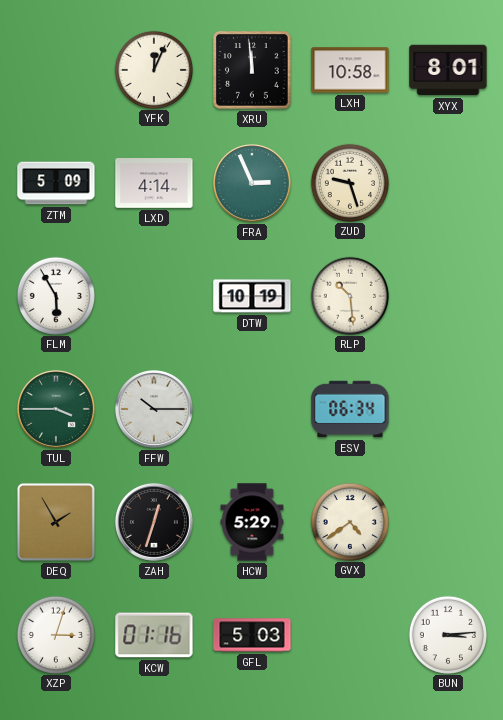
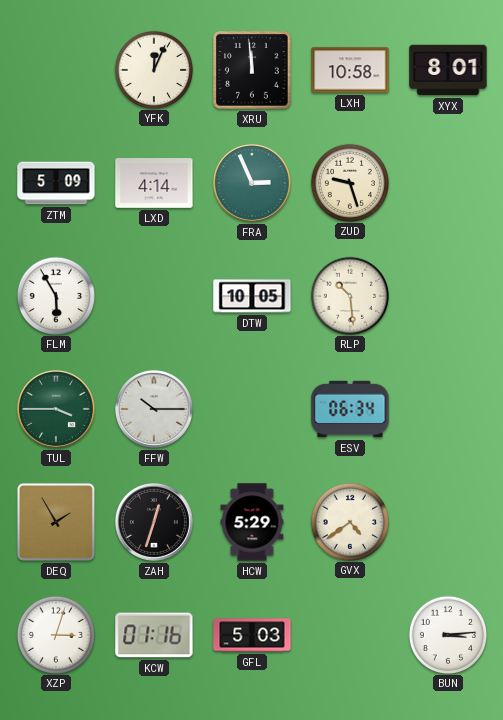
DTW: 10:19 -> 10:05 (252, 296)
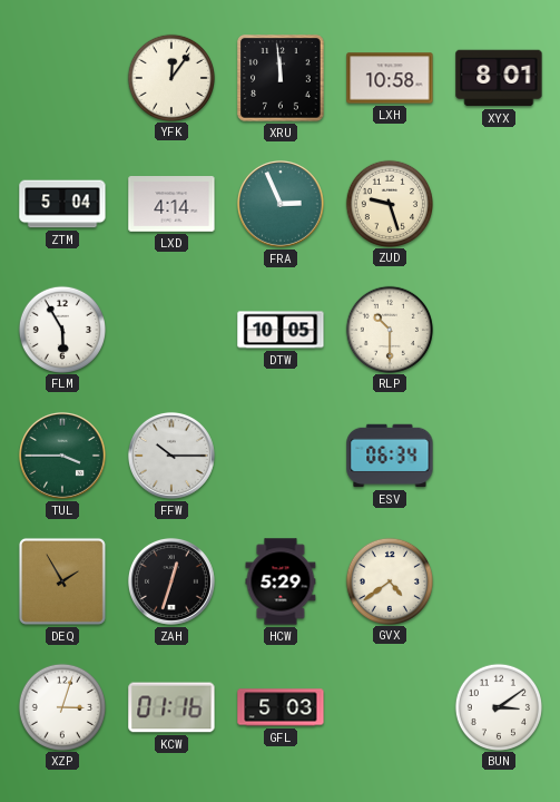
YFK: 12:04 -> 12:06 (170, 77)
ZTM: 5:09 -> 5:04 (62, 204)
RLP: 10:29 -> 10:30 (389, 329)
BUN: 3:14 -> 3:09 (498, 706)
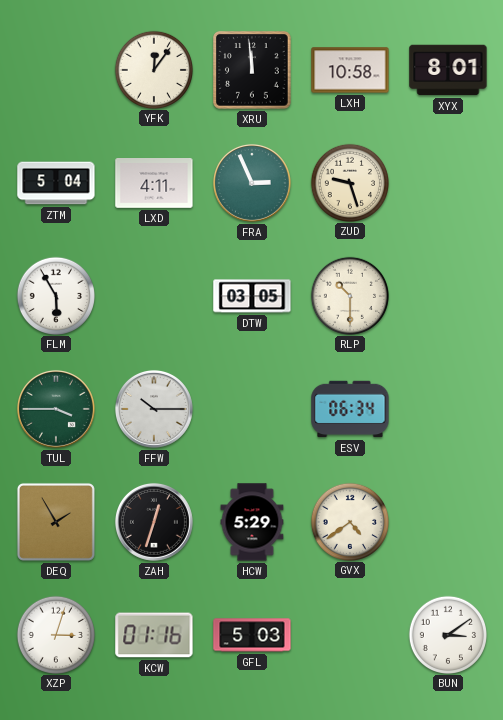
LXD: 4:14 -> 4:11 (154, 184)
DTW: 10:05 -> 03:05 (252, 296)
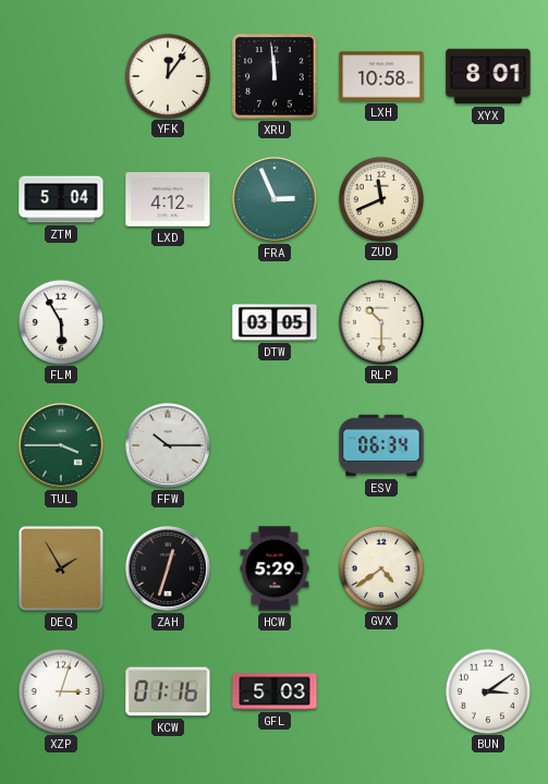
LXD: 4:11 -> 4:12 (168, 200)
ZUD: 9:27 -> 11:41 (380, 198)
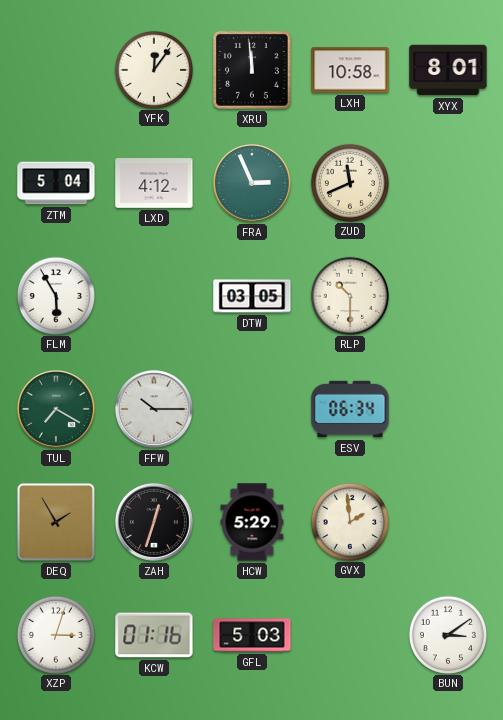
TUL: 3:45 -> 7:20 (56, 409)
GVX: 4:39 -> 1:59 (349, 521)
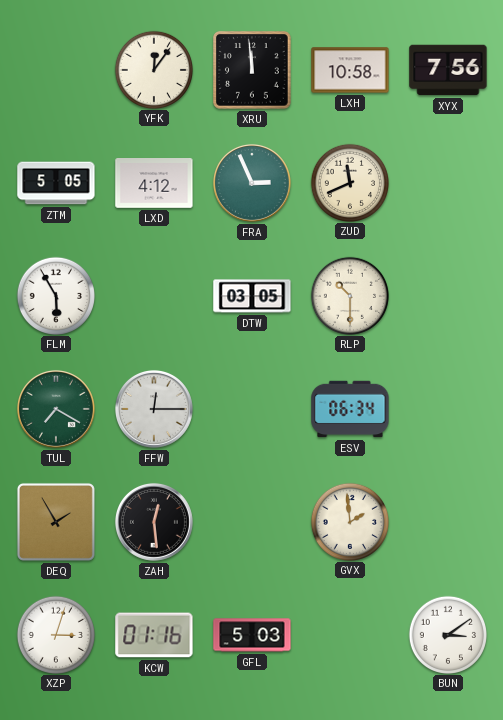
XYX: 8:01 -> 7:56 (448, 70)
ZTM: 5:04 -> 5:05 (56, 183)
FFW: 10:15 -> 12:15 (154, 409)
ZAH: 12:33 -> 12:29 (154, 522)
HCW: 5:29 -> none (252, 522)
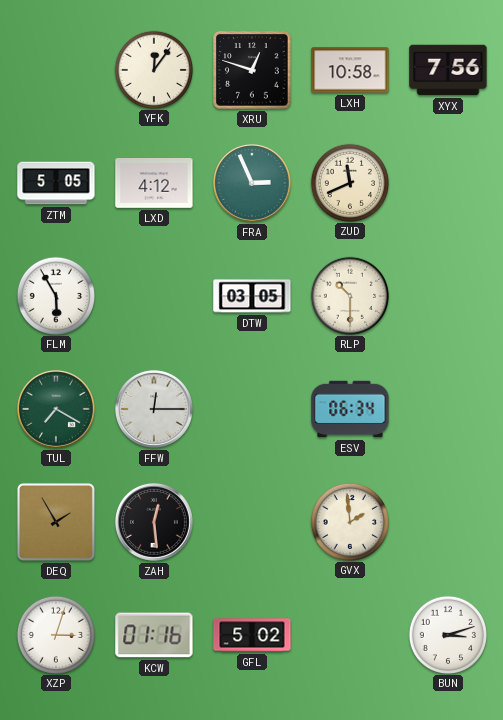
XRU: 11:59 -> 12:48 (252, 70)
GFL: 5:03 -> 5:02 (252, 635)
BUN: 3:09 -> 3:12 (447, 634)
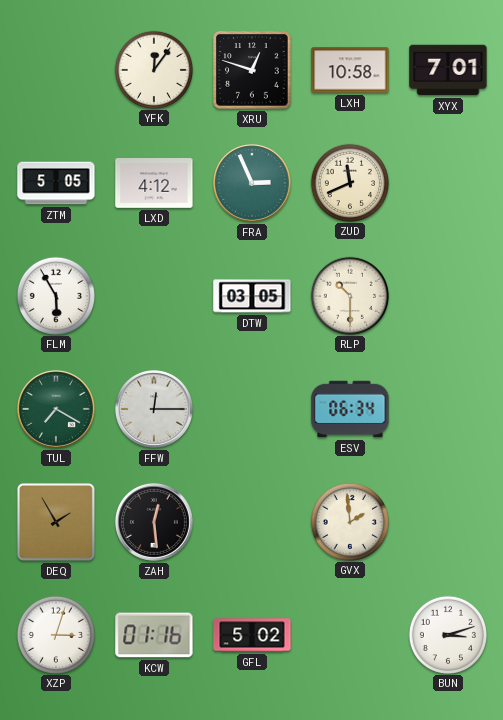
XYX: 7:56 -> 7:01 (448, 70)
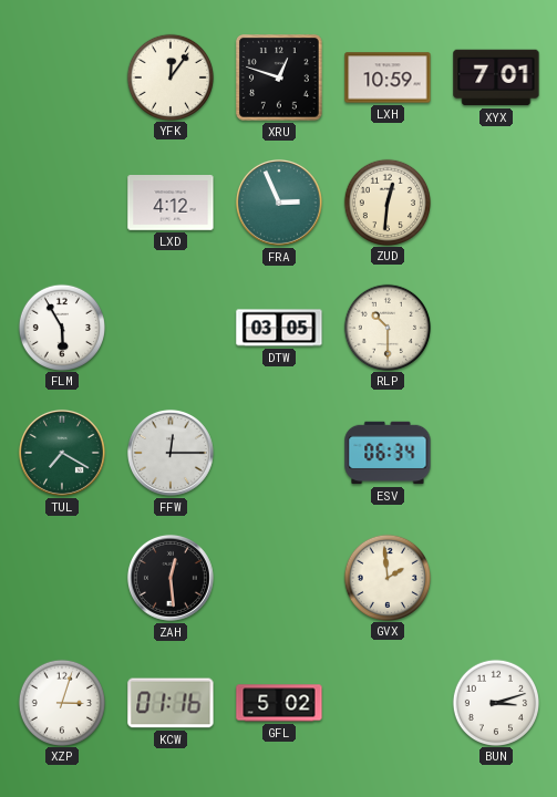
LXH: 10:58 -> 10:59 (388, 77)
ZTM: 5:05 -> none (56, 183)
ZUD: 11:41 -> 12:31 (386, 201)
DEQ: 1:55 -> none (56, 522)
